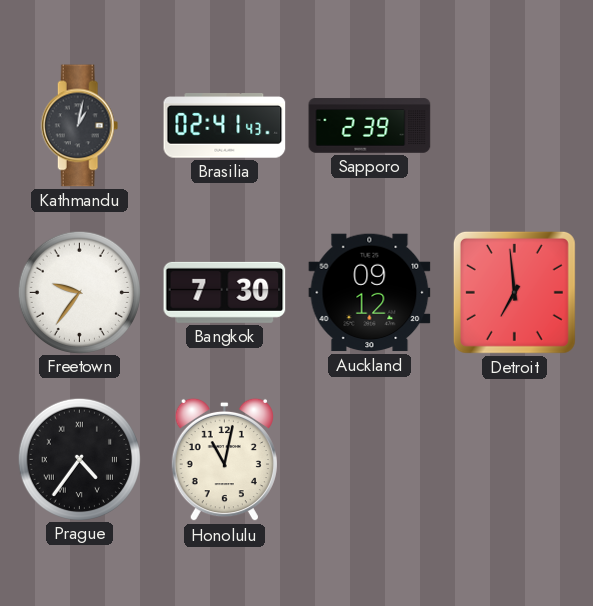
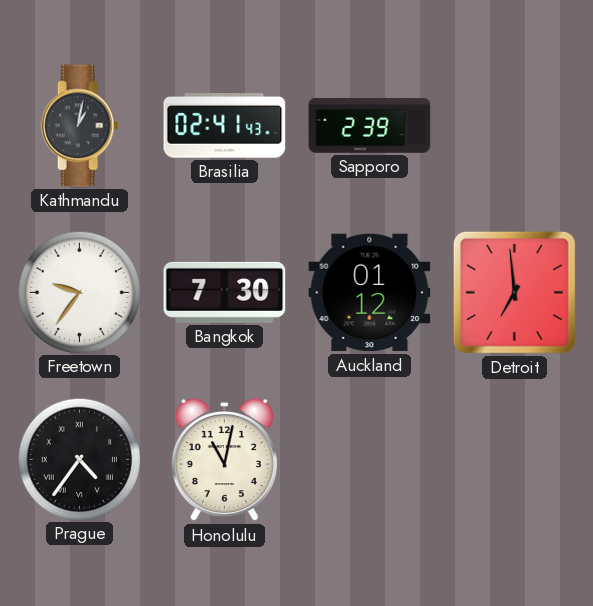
Auckland: 09:12 -> 01:12 (370, 293)
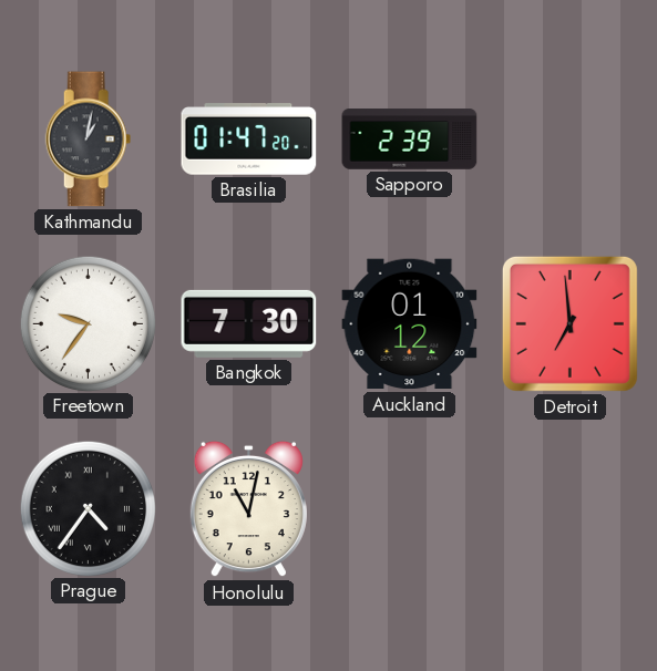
Brasilia: 02:41 -> 01:47 (249, 140)
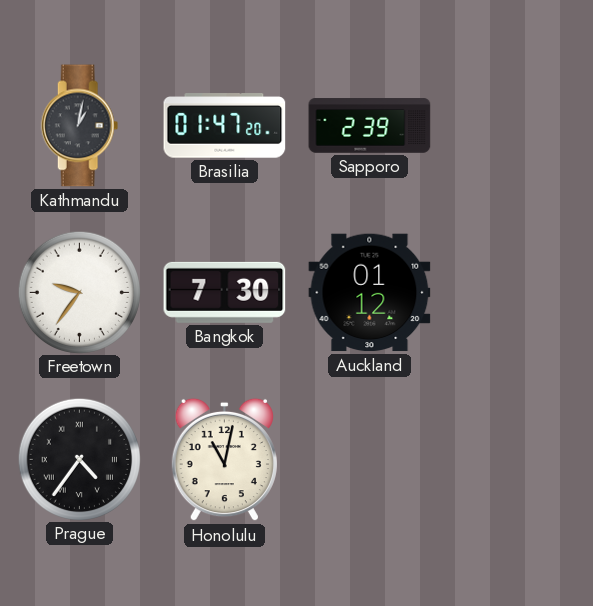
Detroit: 6:59 -> none (569, 323)
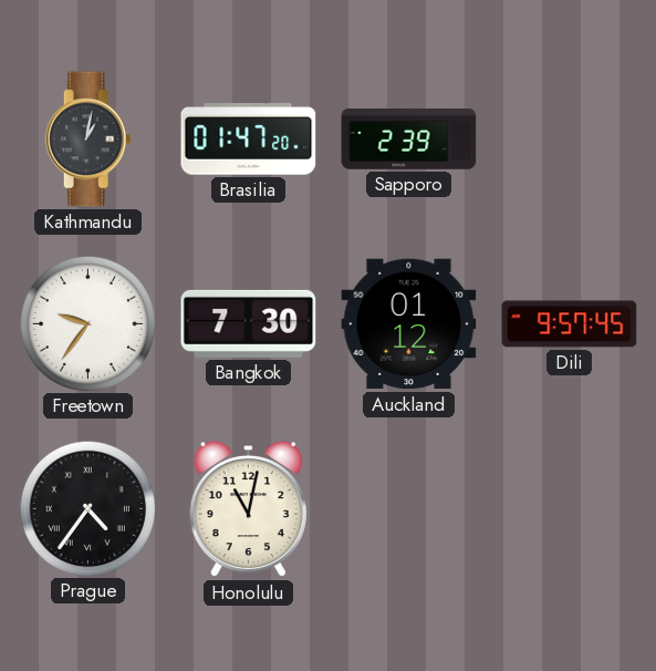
Dili: none -> 9:57 (570, 324)
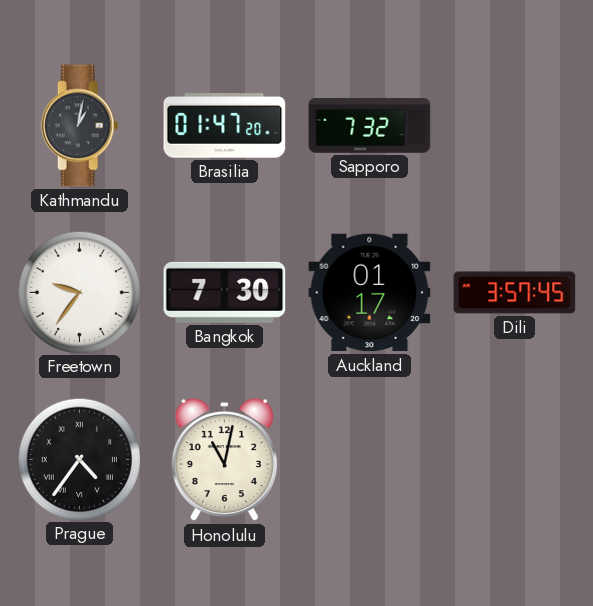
Sapporo: 2:39 -> 7:32 (370, 126)
Auckland: 01:12 -> 01:17 (370, 293)
Dili: 9:57 -> 3:57 (515, 293)
